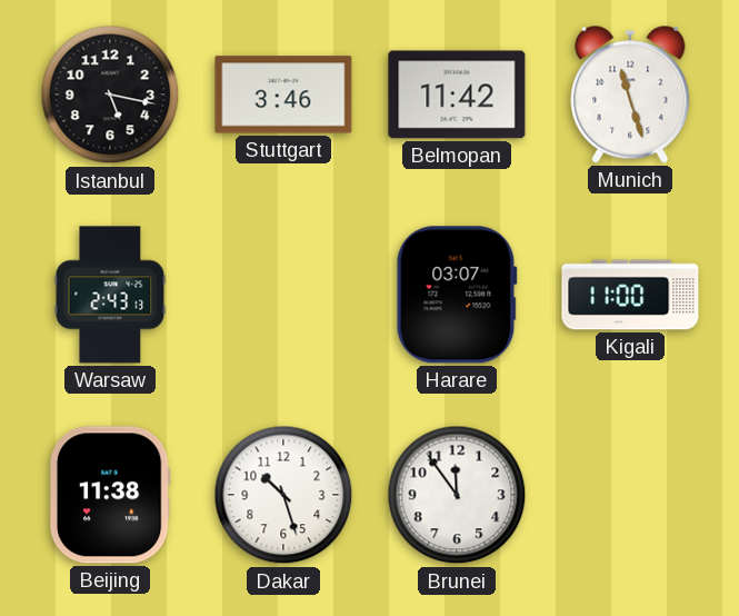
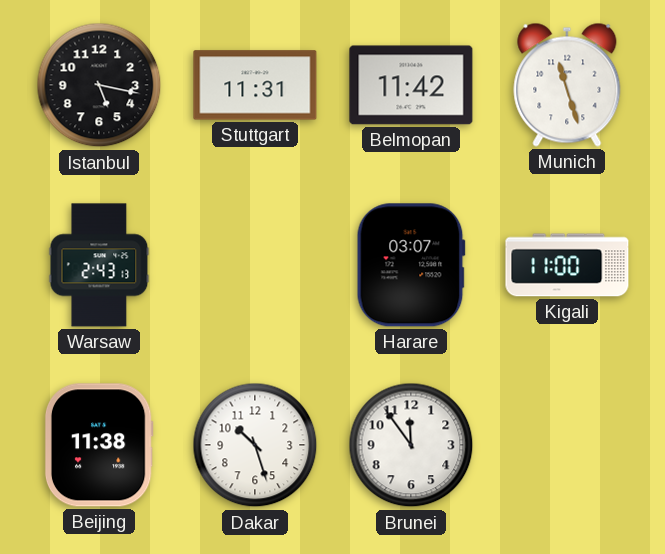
Stuttgart: 3:46 -> 11:31 (255, 85)
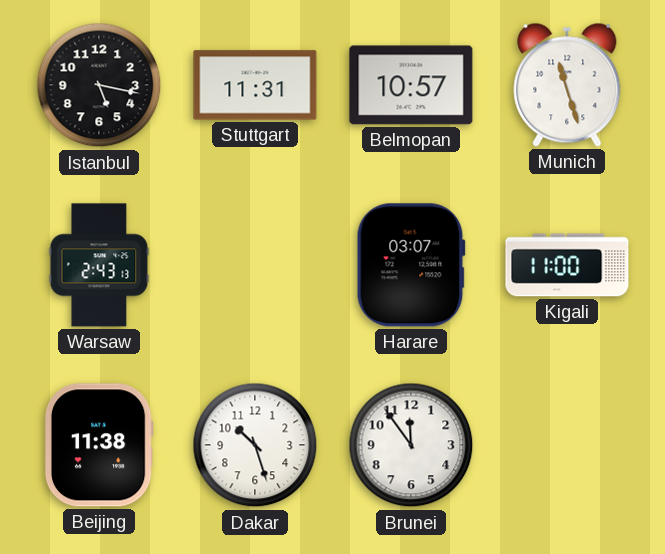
Belmopan: 11:42 -> 10:57 (411, 85)
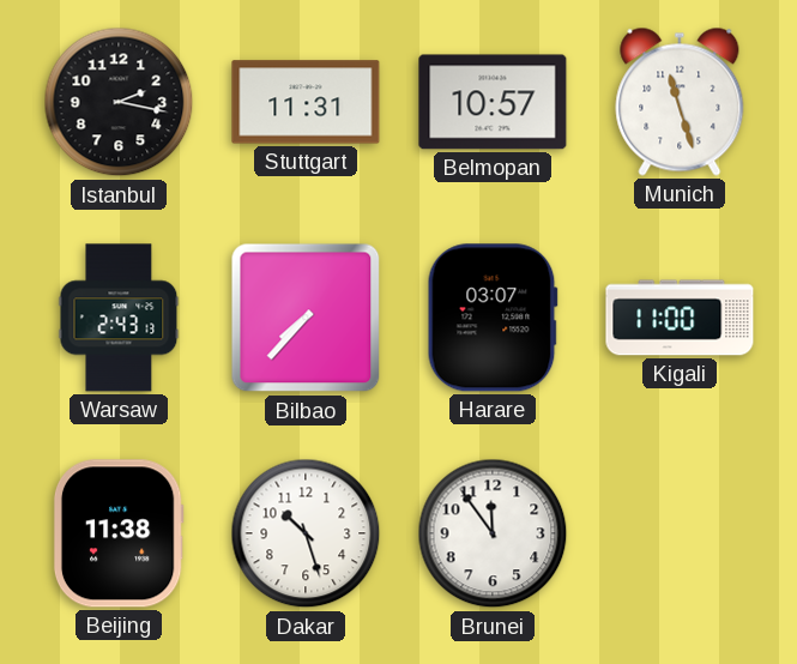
Istanbul: 5:17 -> 2:17 (119, 102)
Bilbao: none -> 7:37 (306, 318)
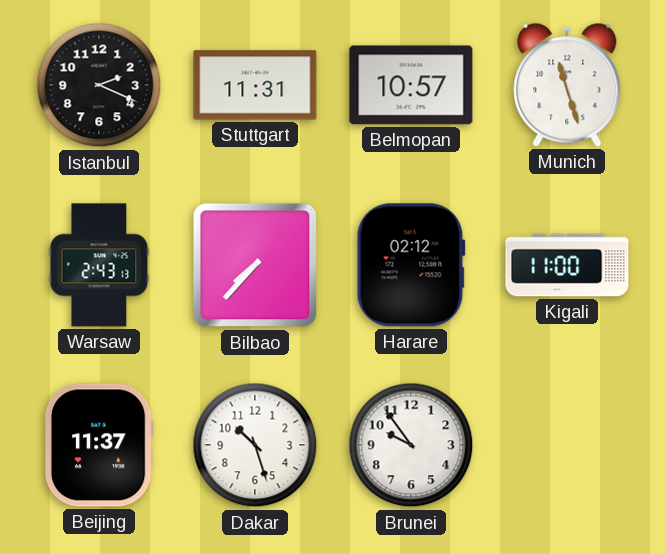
Istanbul: 2:17 -> 2:19 (99, 85)
Harare: 03:07 -> 02:12 (411, 265)
Beijing: 11:38 -> 11:37 (99, 445)
Brunei: 11:54 -> 9:54 (411, 445)
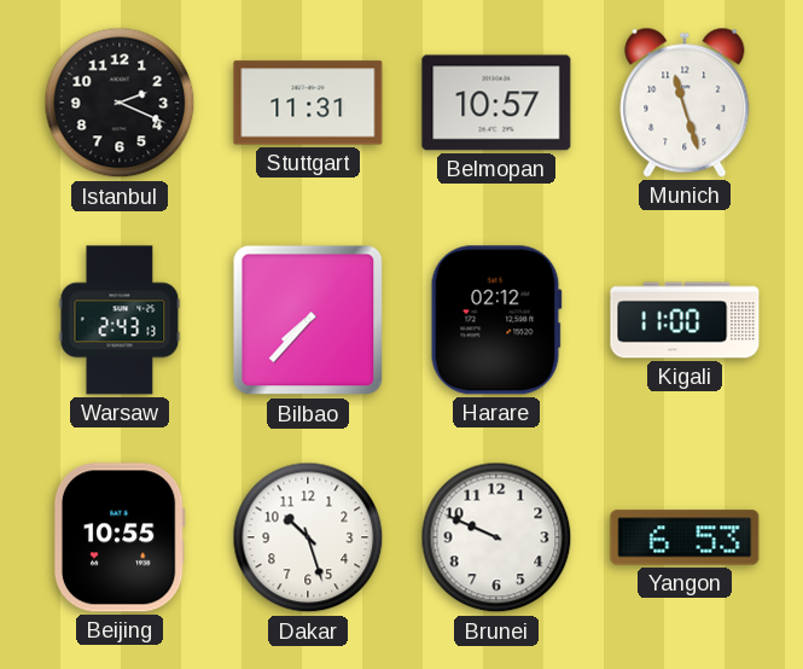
Beijing: 11:37 -> 10:55 (120, 537)
Brunei: 9:54 -> 9:49 (496, 537)
Yangon: none -> 6:53 (685, 537)
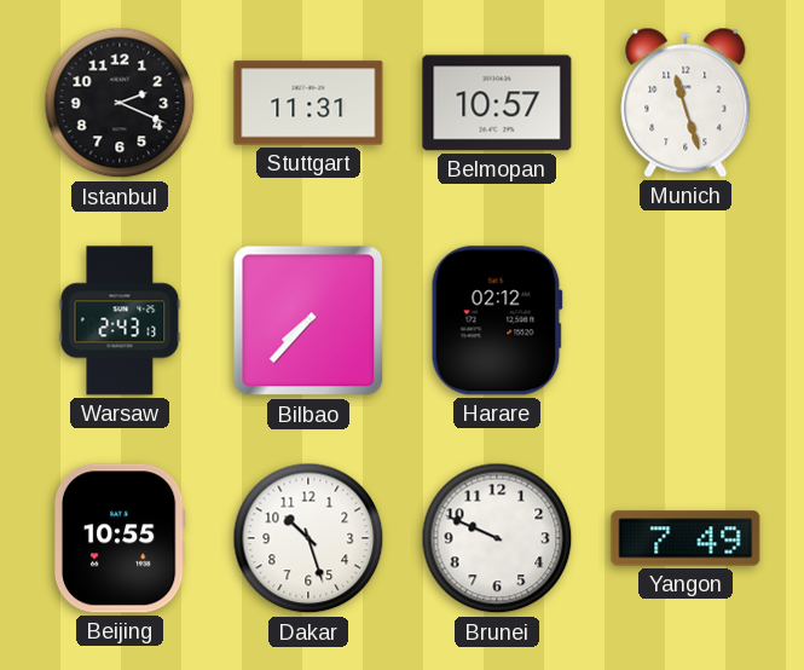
Kigali: 11:00 -> none (685, 320)
Yangon: 6:53 -> 7:49 (686, 538)
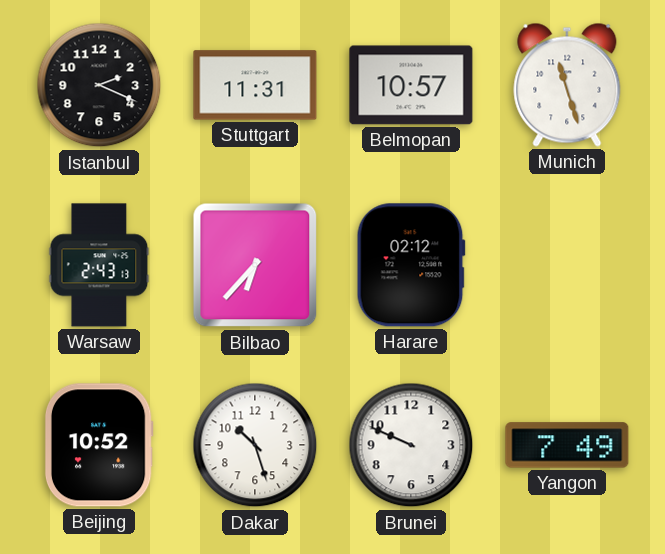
Bilbao: 7:37 -> 6:37 (255, 265)
Beijing: 10:55 -> 10:52 (99, 445)
